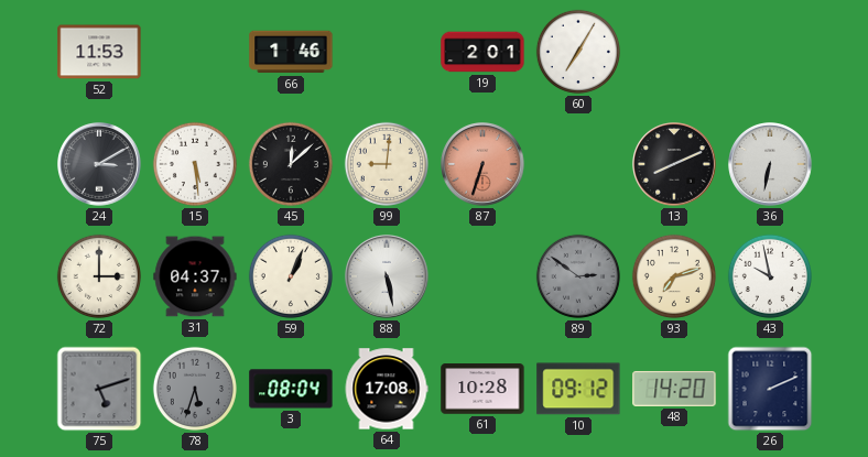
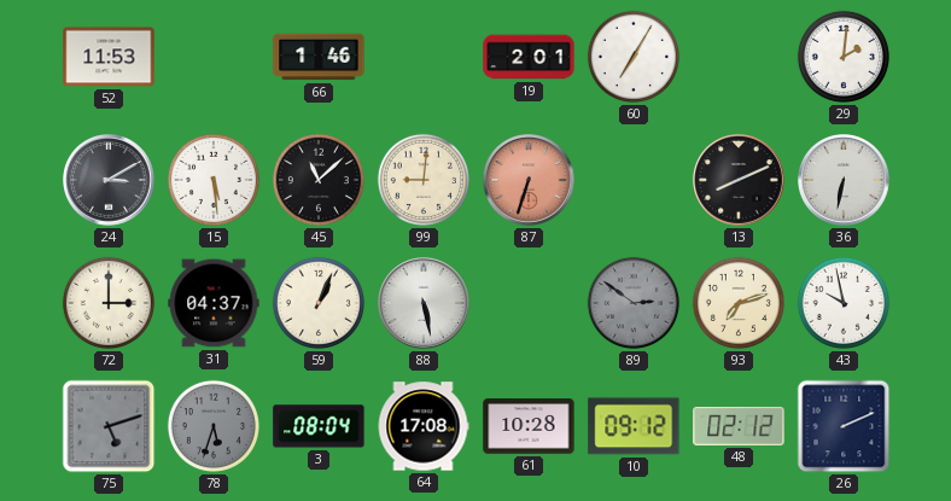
29: none -> 2:01 (844, 57)
45: 12:08 -> 11:08 (319, 180)
48: 14:20 -> 02:12 (739, 426)
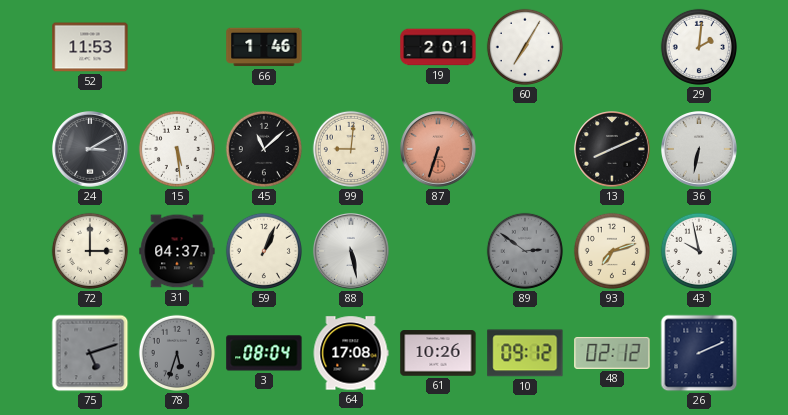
61: 10:28 -> 10:26 (438, 353)
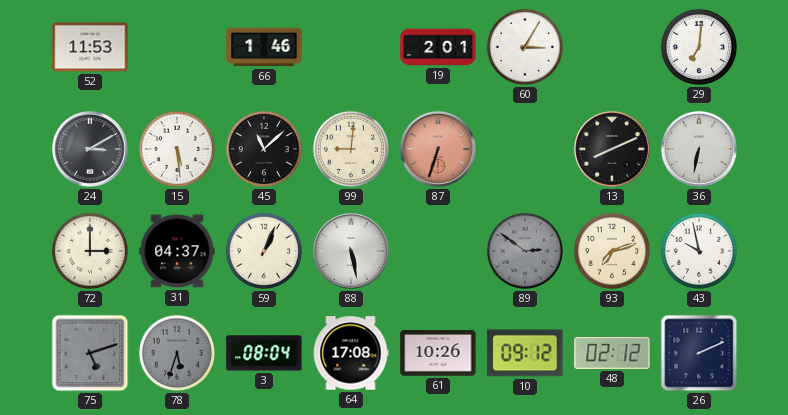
60: 7:05 -> 3:05 (525, 47)
29: 2:01 -> 7:01 (699, 47)
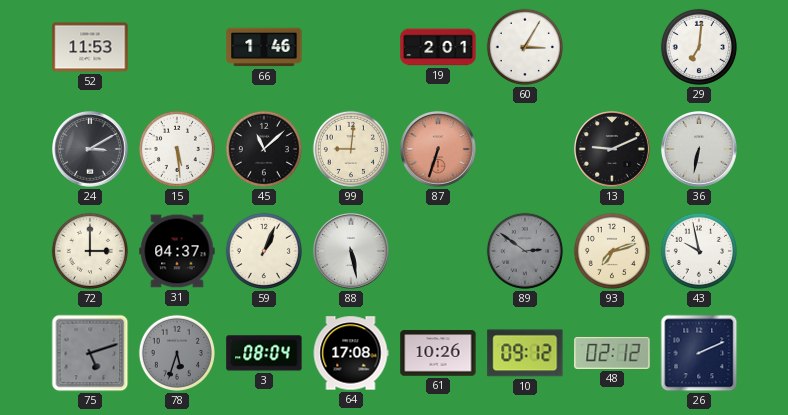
13: 8:11 -> 9:11 (613, 150)
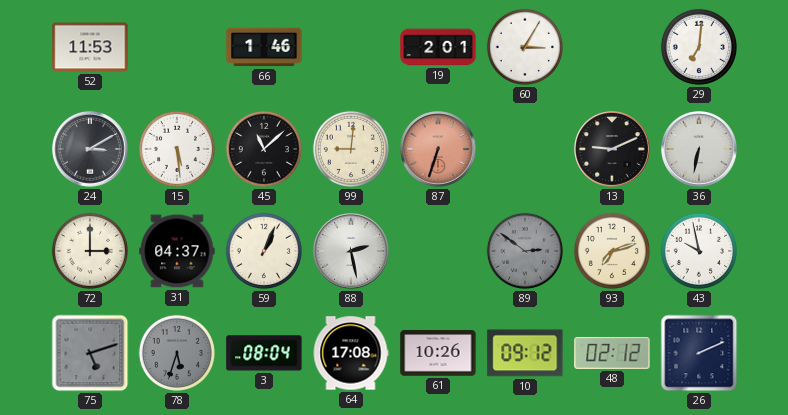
88: 5:28 -> 2:28 (352, 252)
